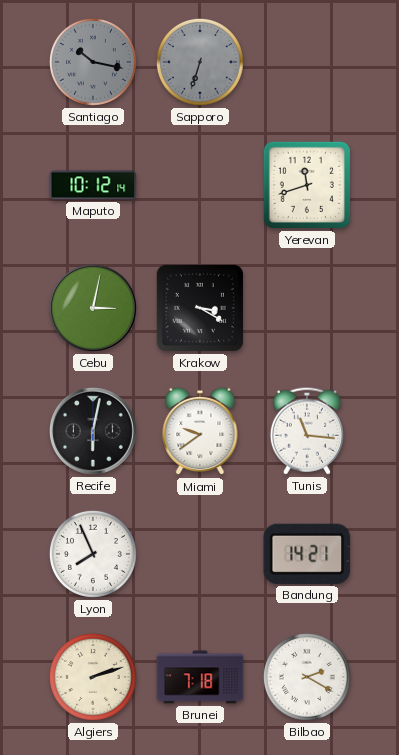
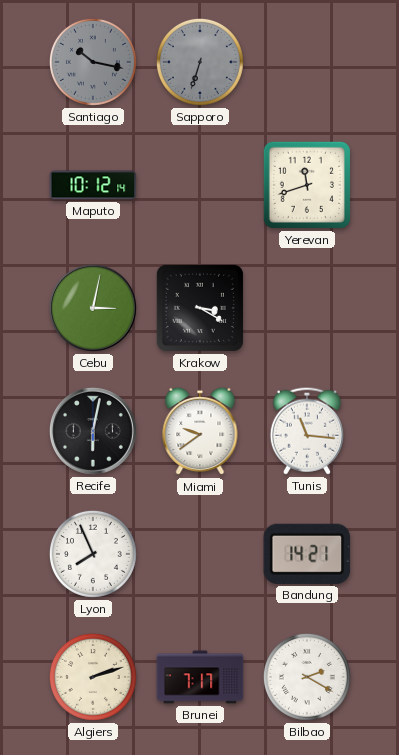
Brunei: 7:18 -> 7:17 (200, 677)
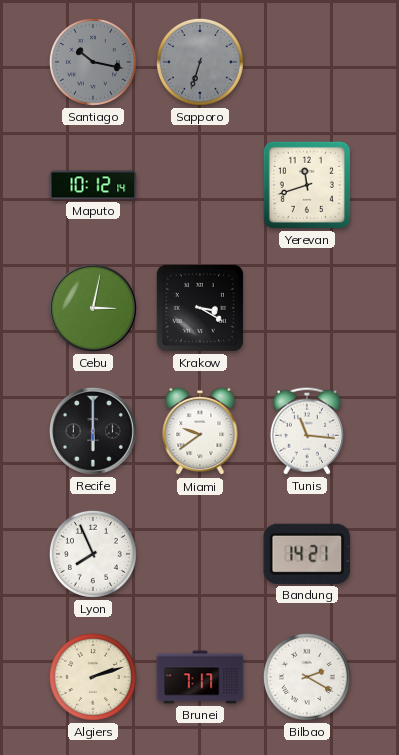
Recife: 6:02 -> 6:00 (93, 431)
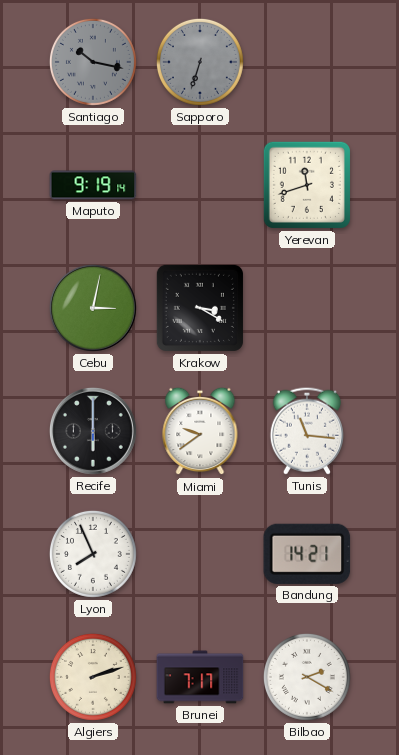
Maputo: 10:12 -> 9:19 (93, 185)
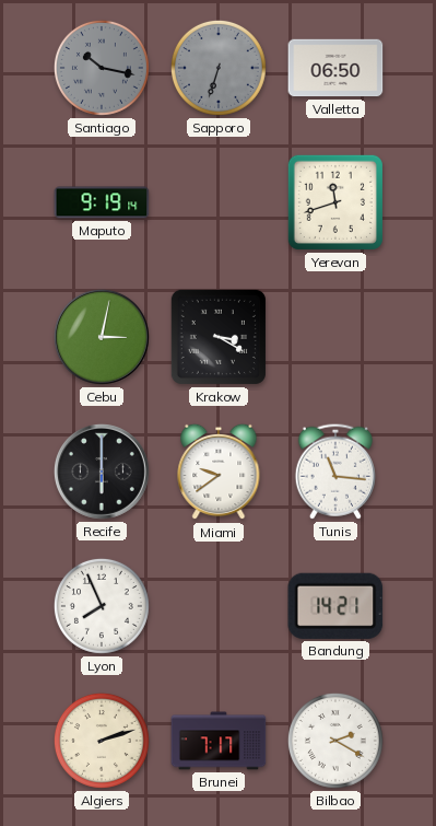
Valletta: none -> 06:50 (335, 68)
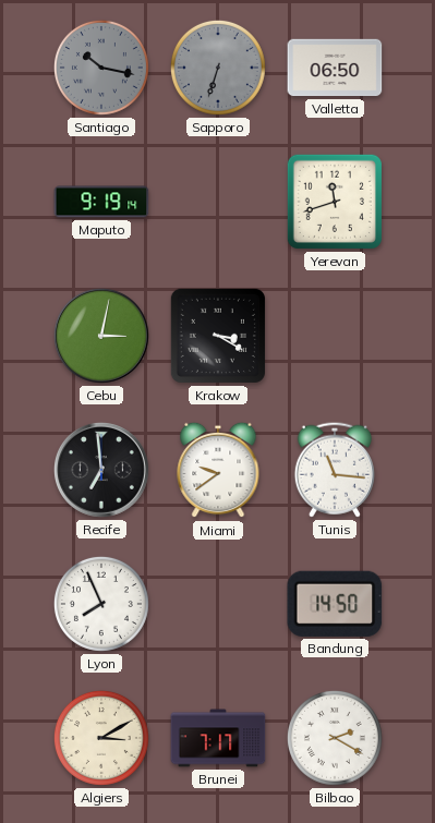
Recife: 6:00 -> 6:59 (101, 470)
Bandung: 14:21 -> 14:50 (335, 604)
Algiers: 2:12 -> 3:10 (101, 738)
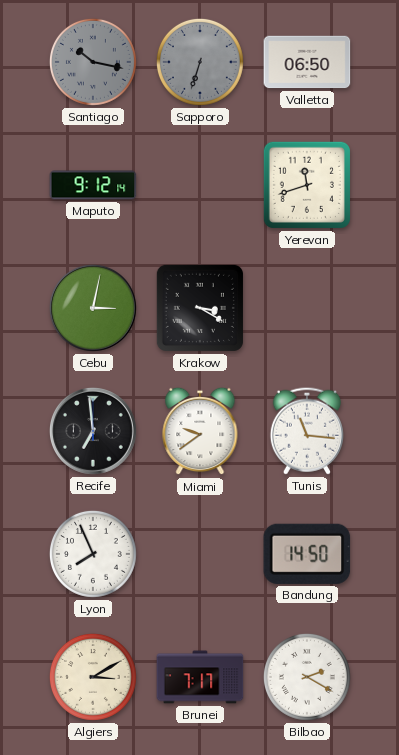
Maputo: 9:19 -> 9:12 (93, 185)
